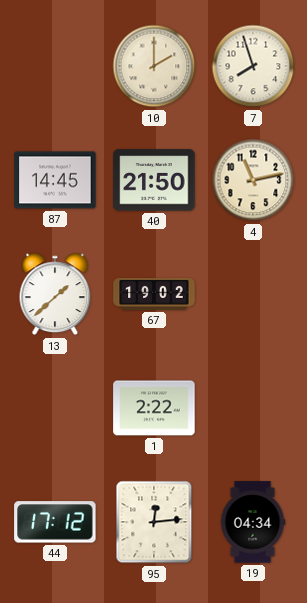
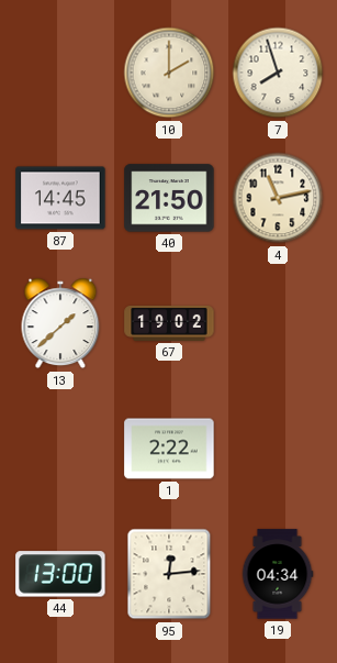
44: 17:12 -> 13:00 (60, 574)
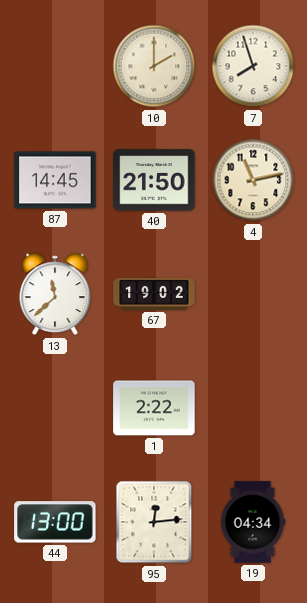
13: 1:38 -> 11:38 (55, 294)
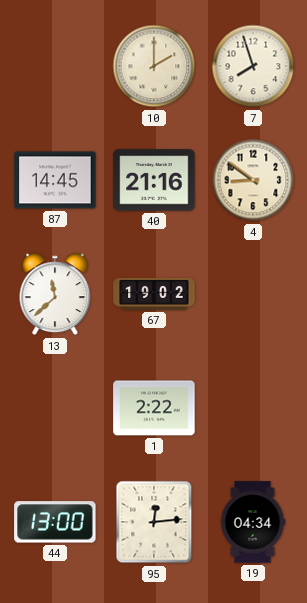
40: 21:50 -> 21:16 (154, 180)
4: 11:13 -> 8:51 (253, 180)
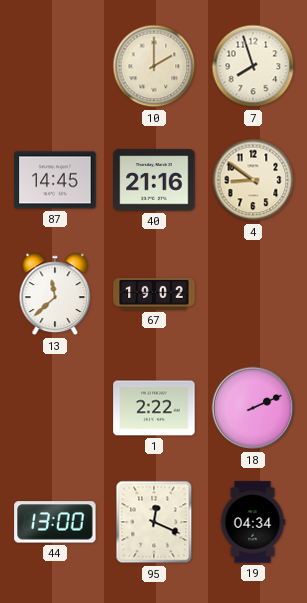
18: none -> 2:11 (253, 408)
95: 12:14 -> 12:19 (154, 522)
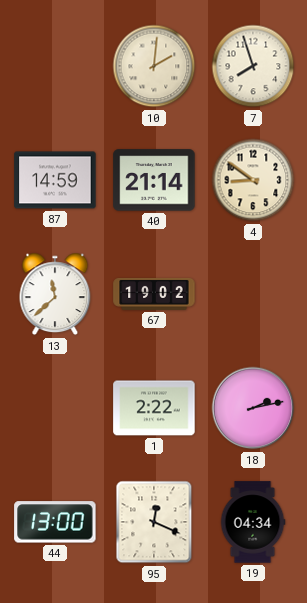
10: 2:00 -> 2:01 (154, 66)
87: 14:45 -> 14:59 (55, 180)
40: 21:16 -> 21:14 (154, 180)
18: 2:11 -> 2:13 (253, 408)
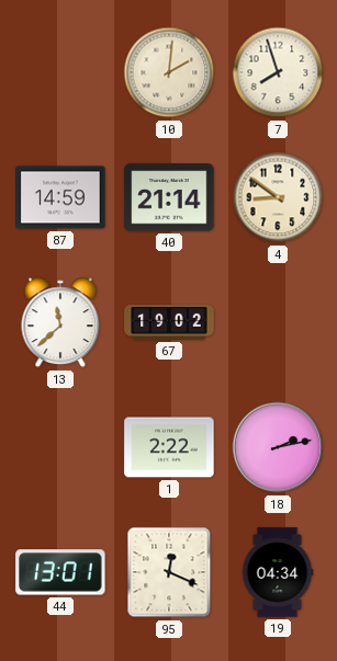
44: 13:00 -> 13:01 (60, 572)
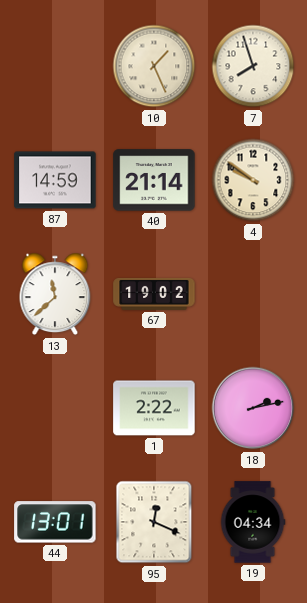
10: 2:01 -> 1:26 (154, 66)
4: 8:51 -> 9:51 (253, 180)
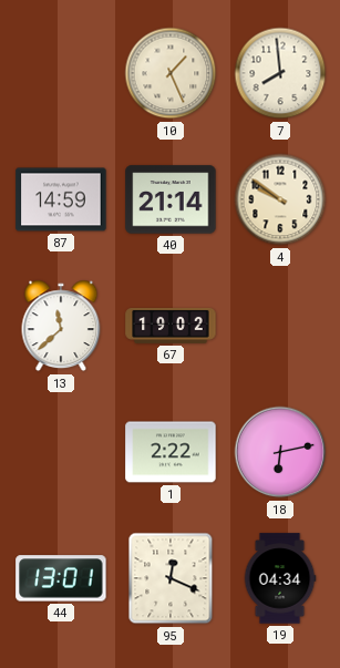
7: 7:57 -> 7:59 (280, 73)
18: 2:13 -> 6:13 (280, 452)
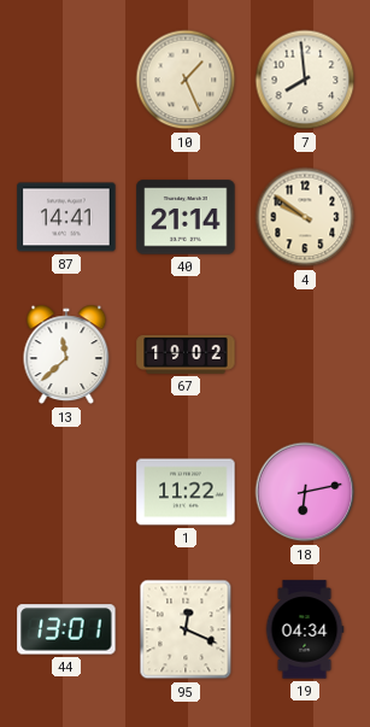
87: 14:59 -> 14:41 (66, 217)
1: 2:22 -> 11:22 (186, 492)
